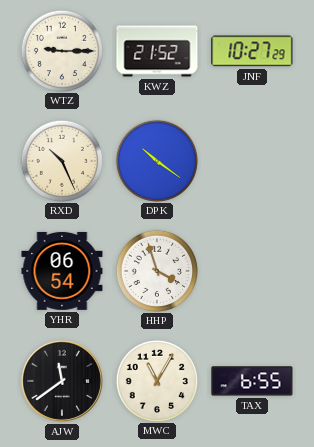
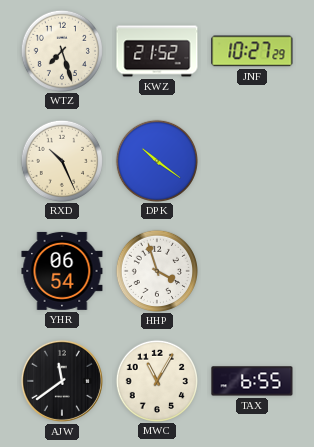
WTZ: 9:15 -> 7:27 (61, 50)
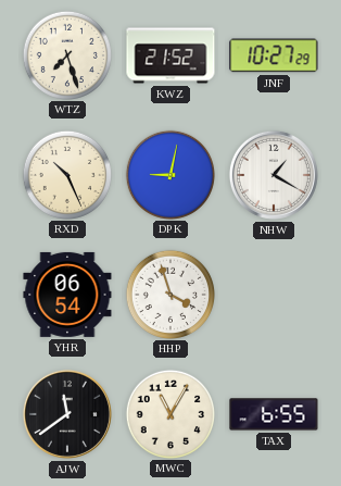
DPK: 10:21 -> 9:02 (169, 174)
NHW: none -> 1:20 (274, 175)
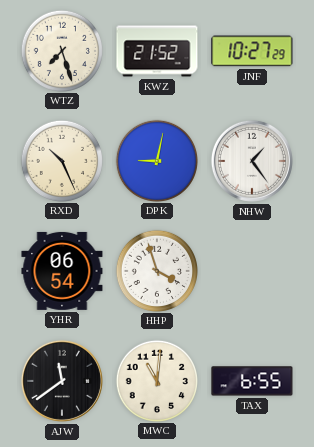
NHW: 1:20 -> 1:24 (252, 161)
MWC: 11:05 -> 11:01 (156, 380)
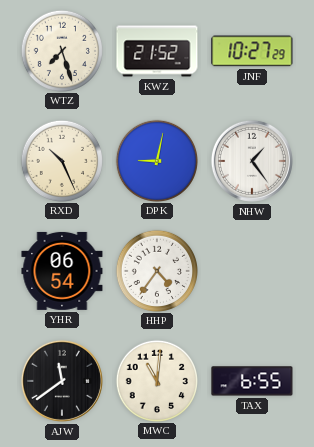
HHP: 3:57 -> 4:36 (156, 270)
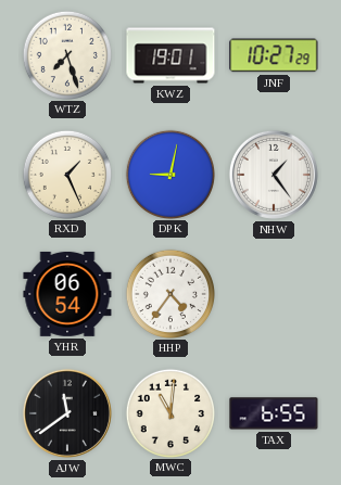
KWZ: 21:52 -> 19:01 (171, 55)
RXD: 10:26 -> 1:26 (66, 174)
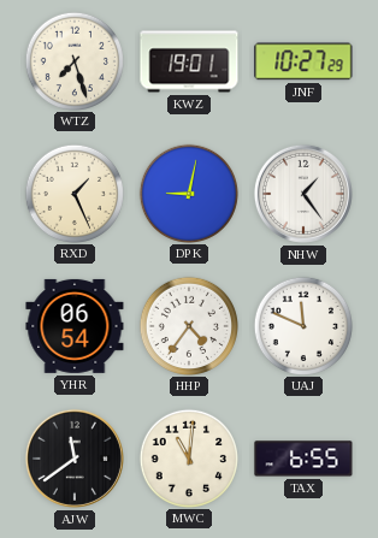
UAJ: none -> 11:49 (302, 325)
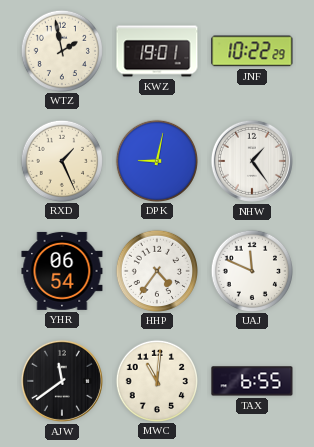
WTZ: 7:27 -> 1:58 (61, 50)
JNF: 10:27 -> 10:22 (252, 51)
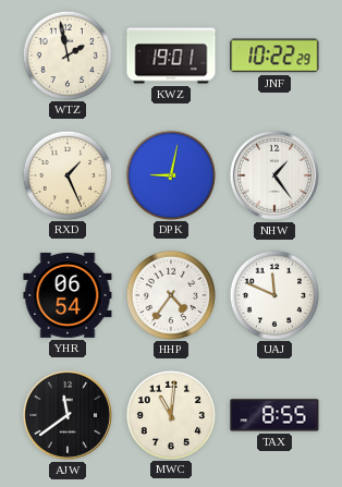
TAX: 6:55 -> 8:55 (274, 415)
